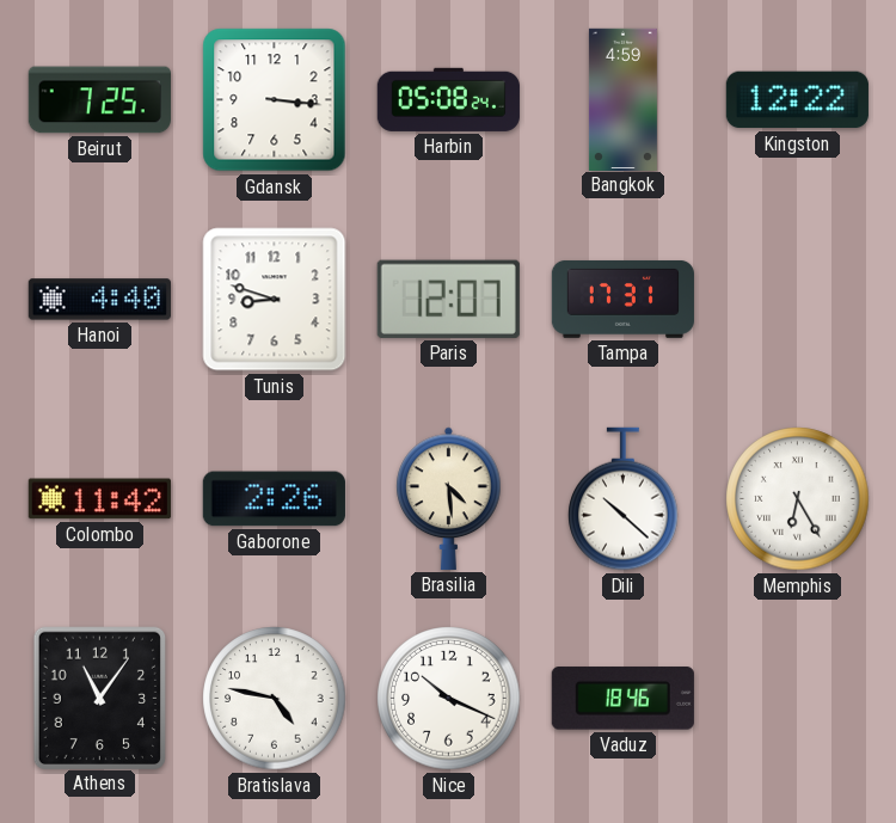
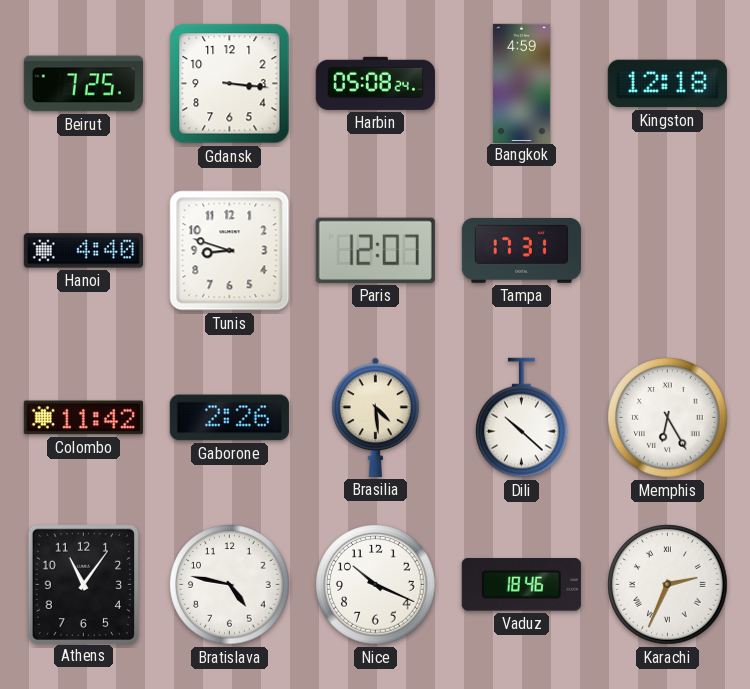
Kingston: 12:22 -> 12:18 (667, 84)
Karachi: none -> 2:34 (668, 585)
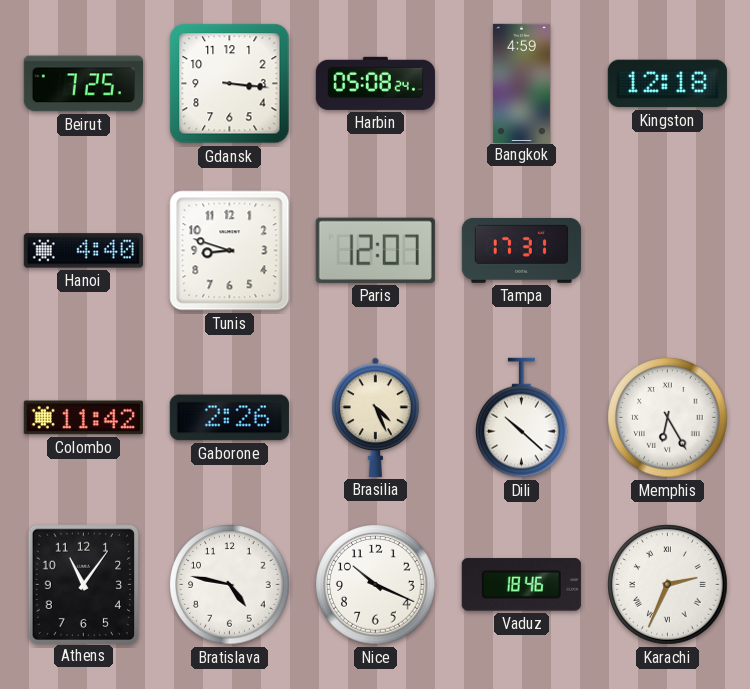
Brasilia: 4:29 -> 4:26 (376, 417)
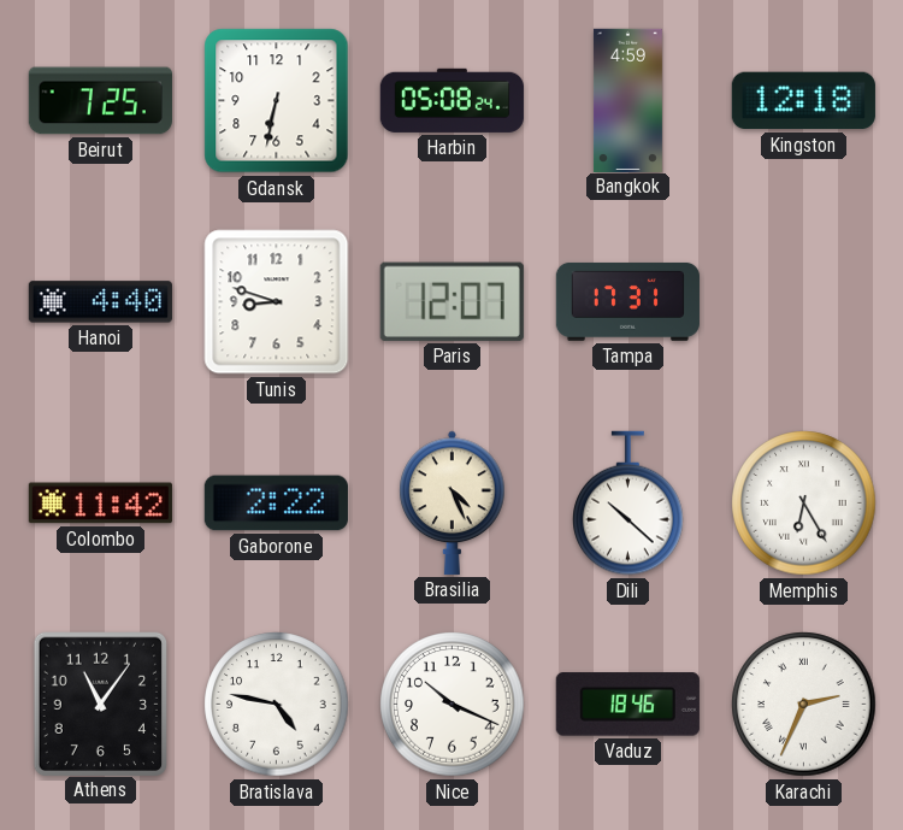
Gdansk: 3:16 -> 6:32 (277, 101)
Gaborone: 2:26 -> 2:22 (276, 504)
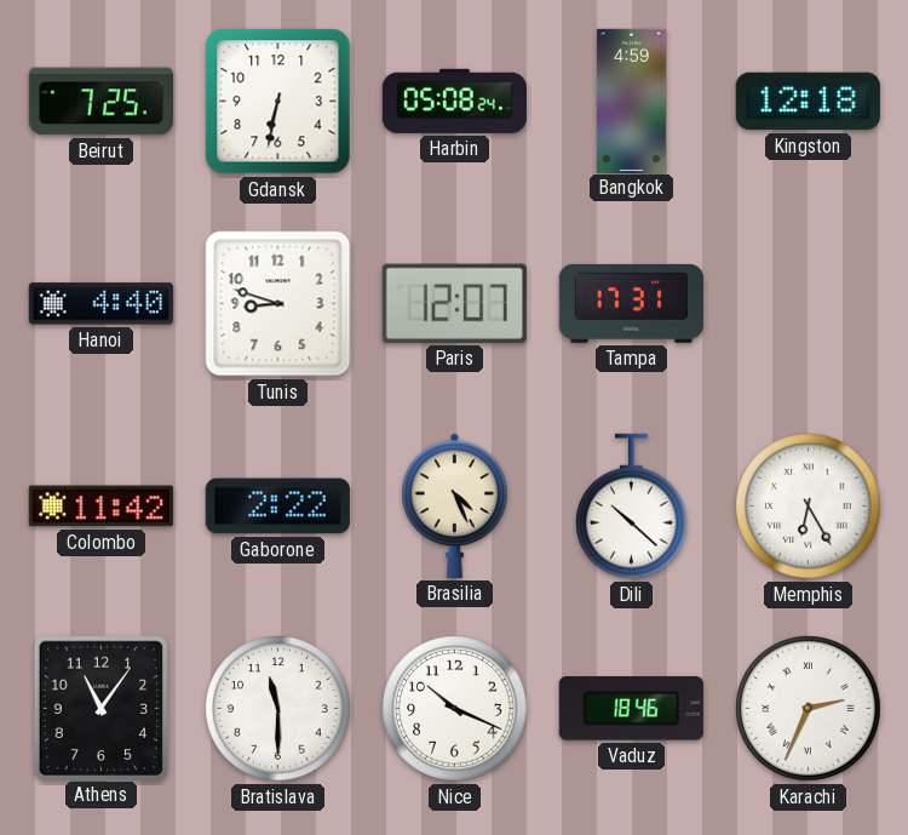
Bratislava: 4:47 -> 11:30 (278, 709)
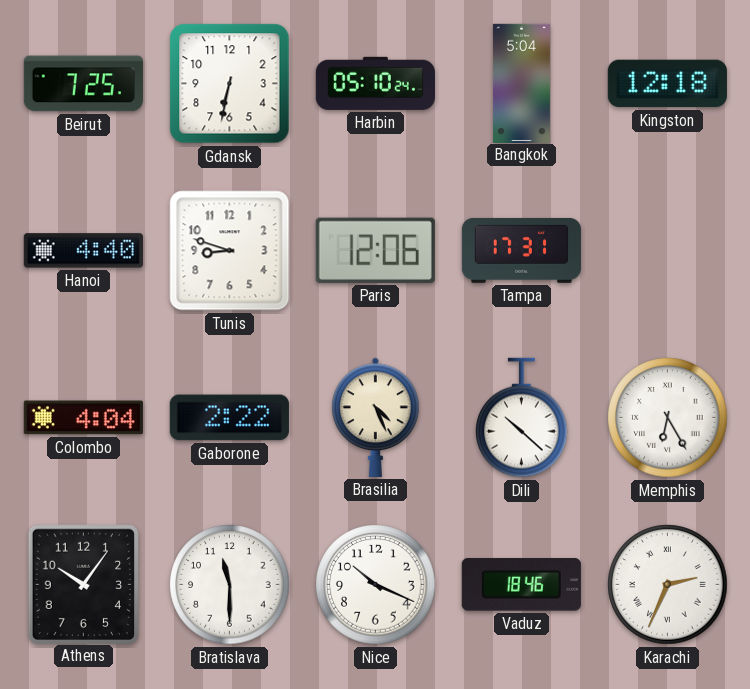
Harbin: 05:08 -> 05:10 (375, 83)
Bangkok: 4:59 -> 5:04 (521, 83)
Paris: 12:07 -> 12:06 (375, 250)
Colombo: 11:42 -> 4:04 (83, 418)
Athens: 11:06 -> 10:06 (83, 584)
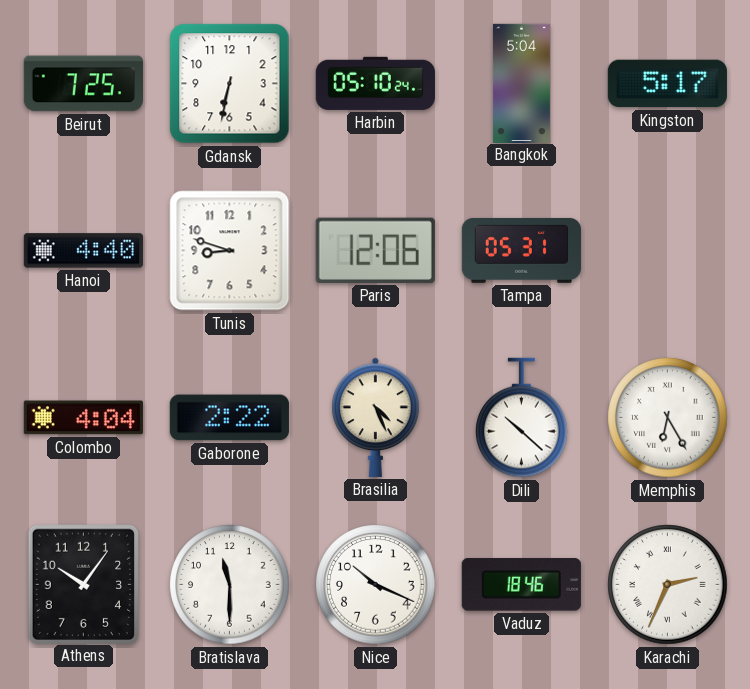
Kingston: 12:18 -> 5:17 (667, 84)
Tampa: 17:31 -> 05:31 (521, 250)
